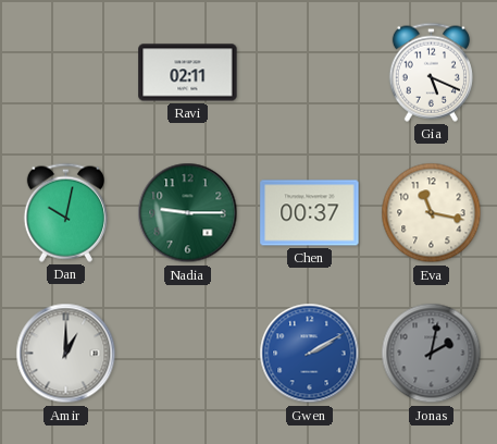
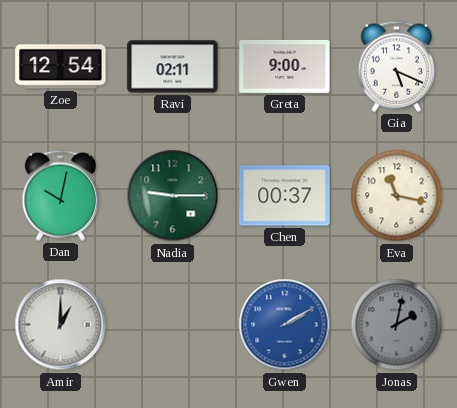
Zoe: none -> 12:54 (61, 67)
Greta: none -> 9:00 (285, 66)
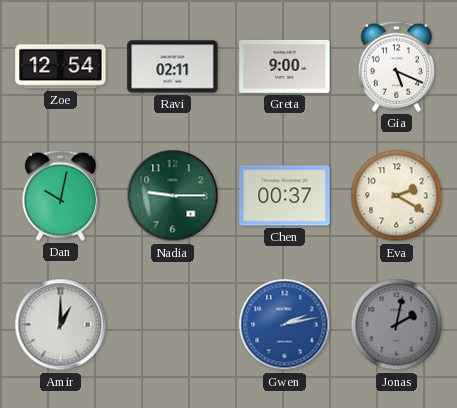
Eva: 11:17 -> 2:20 (397, 196)
Gwen: 2:10 -> 2:13 (285, 325)
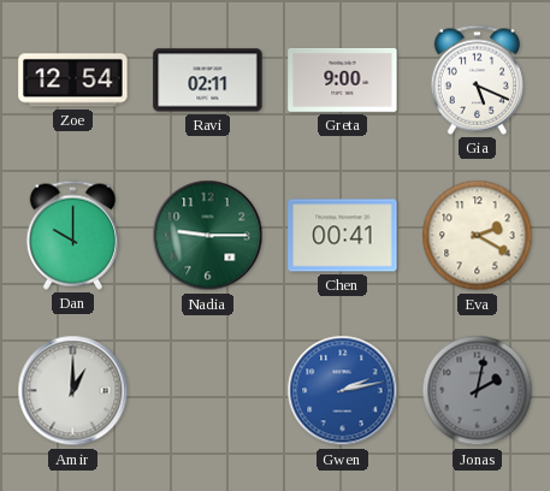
Dan: 10:02 -> 10:00 (72, 235)
Chen: 00:37 -> 00:41 (343, 236)
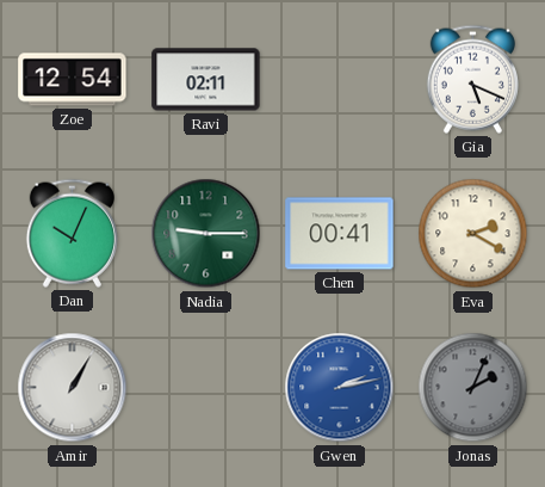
Greta: 9:00 -> none (343, 79)
Dan: 10:00 -> 10:04 (72, 233)
Amir: 1:00 -> 1:05 (73, 388)
Jonas: 2:02 -> 2:04 (473, 388)
